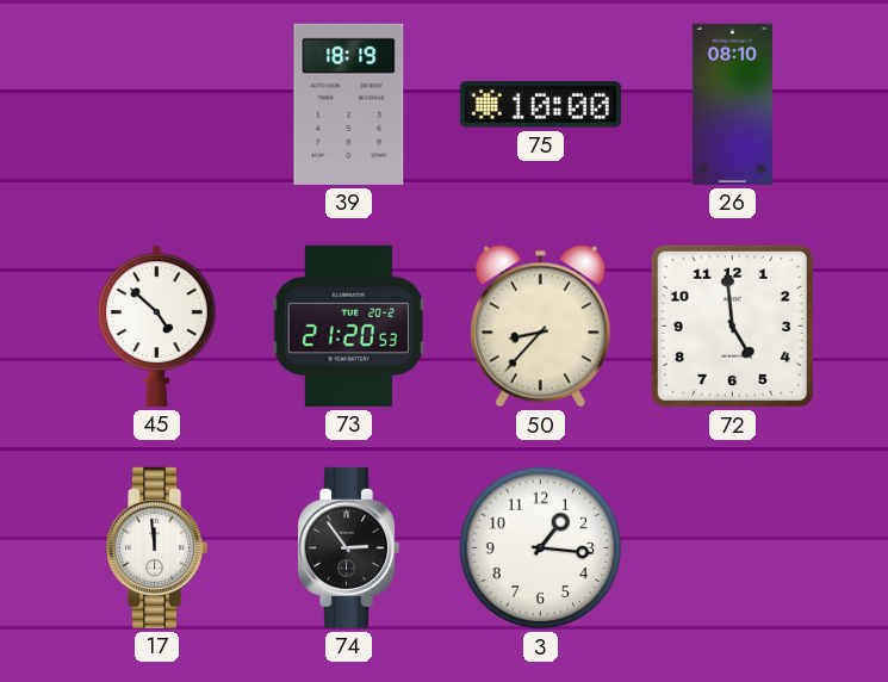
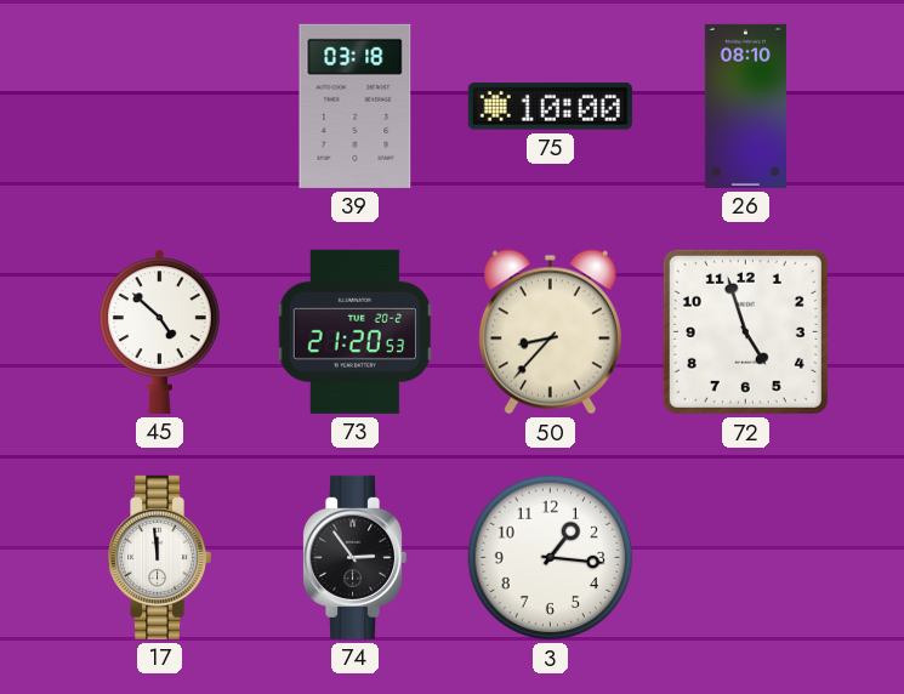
39: 18:19 -> 03:18 (356, 106)
72: 4:59 -> 4:57 (745, 331)
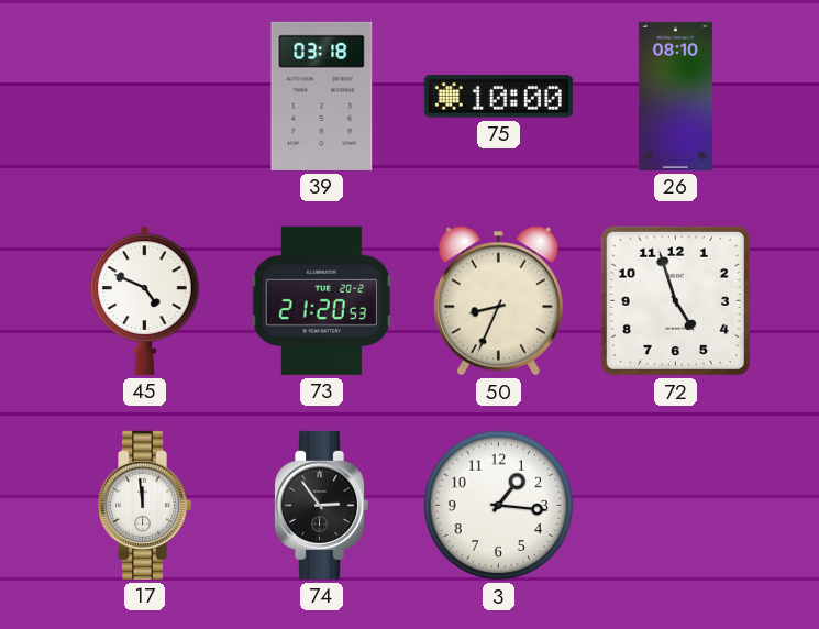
45: 4:52 -> 4:49 (145, 300)
50: 8:37 -> 8:34 (498, 301)
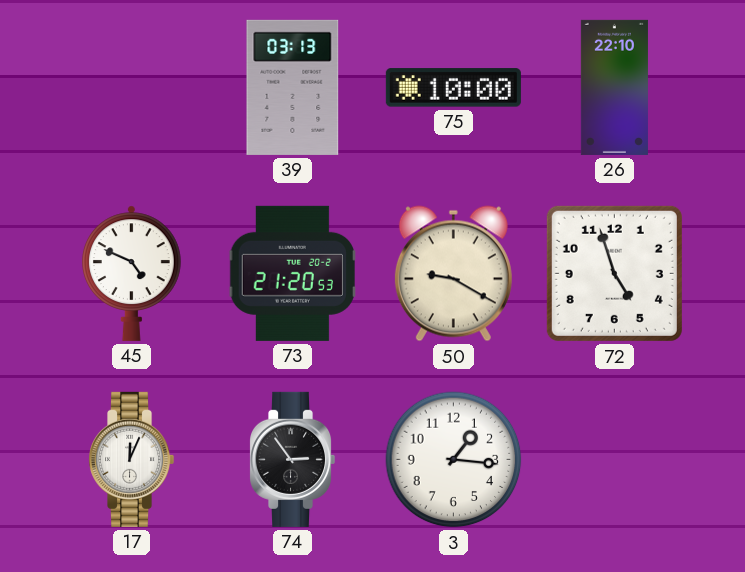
39: 03:18 -> 03:13 (293, 87)
26: 08:10 -> 22:10 (614, 87)
50: 8:34 -> 9:20 (453, 274)
17: 11:59 -> 12:04 (132, 459)
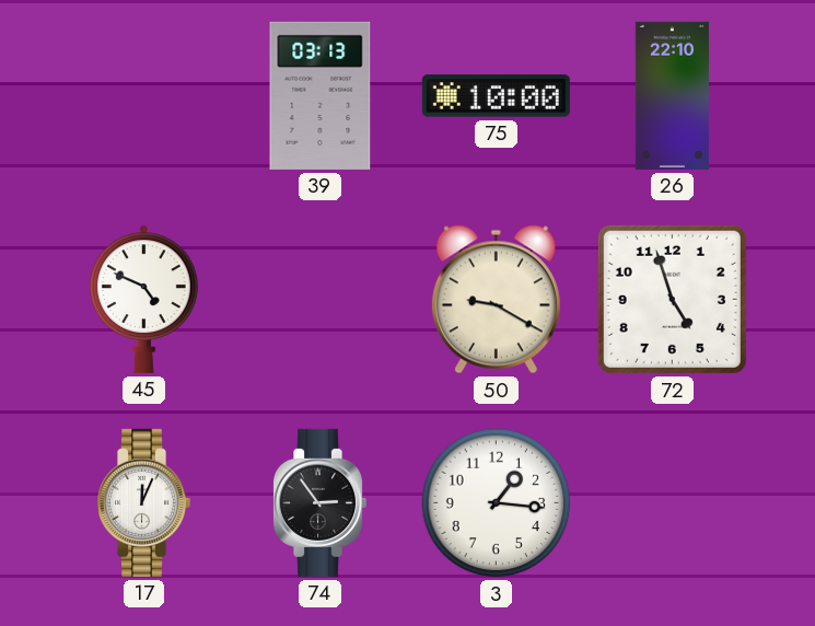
73: 21:20 -> none (292, 273)
